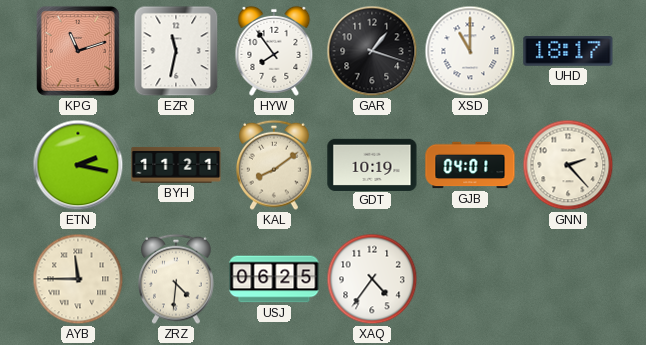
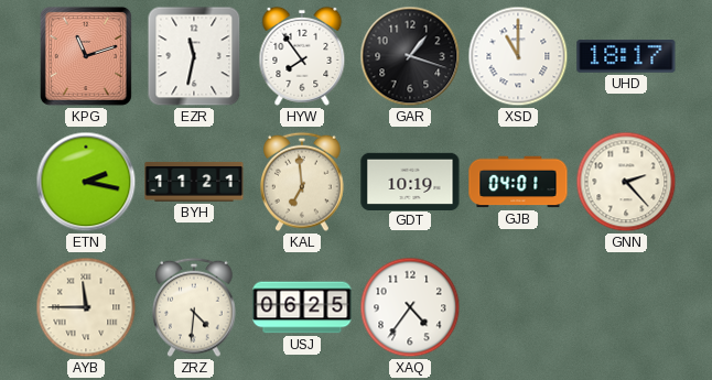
KAL: 8:09 -> 6:59 (302, 182)
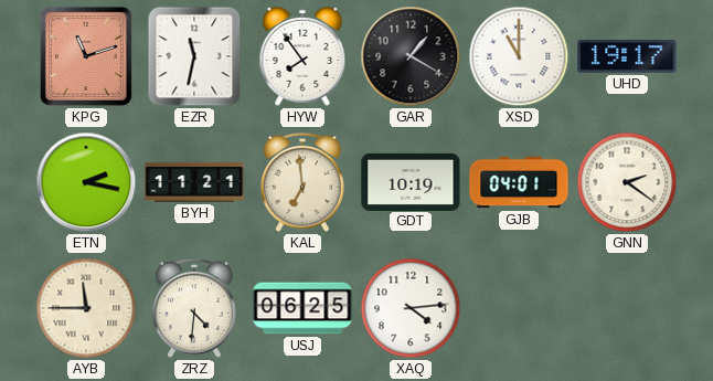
GAR: 1:18 -> 1:20 (411, 56)
UHD: 18:17 -> 19:17 (627, 57)
GNN: 2:23 -> 2:21 (627, 182)
XAQ: 4:36 -> 4:14 (411, 308)
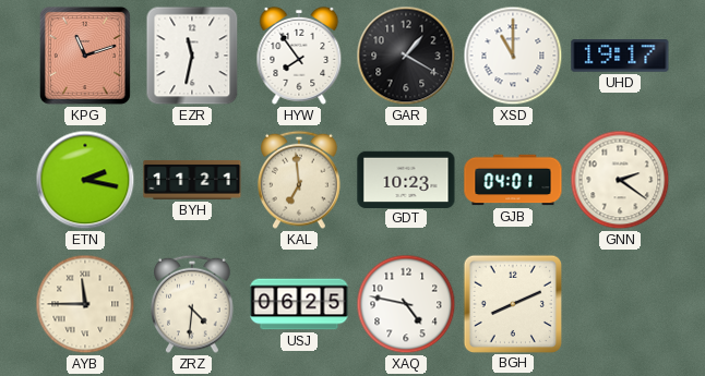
GDT: 10:19 -> 10:23 (406, 179)
XAQ: 4:14 -> 4:47 (406, 304)
BGH: none -> 8:11 (513, 303)
